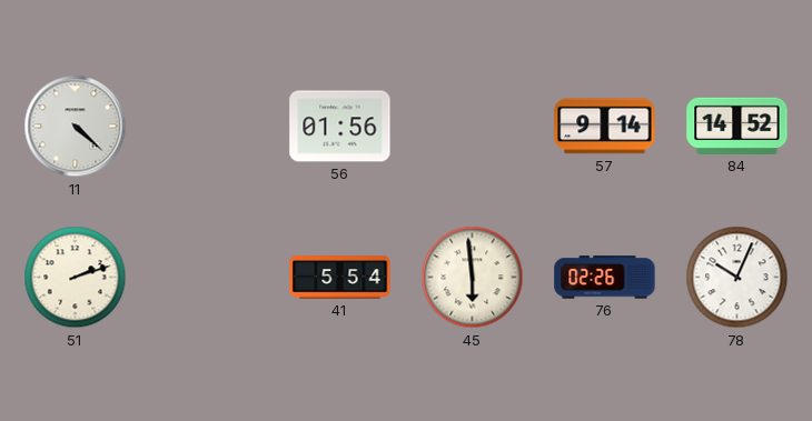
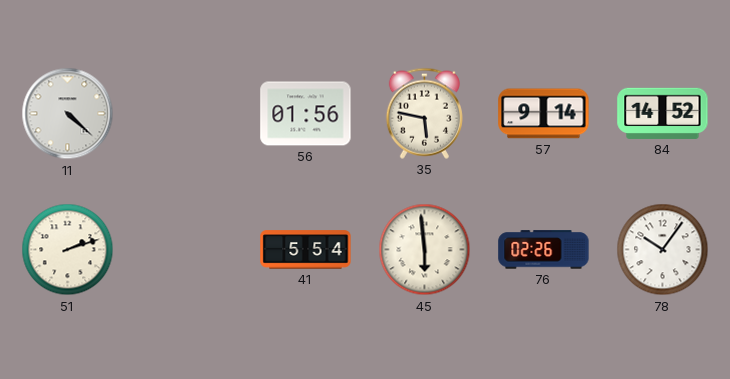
35: none -> 5:47 (424, 113)
78: 10:04 -> 10:06 (663, 250)
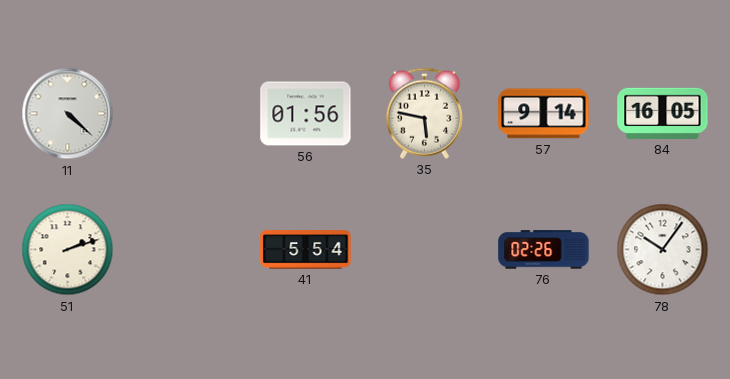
84: 14:52 -> 16:05 (663, 113)
45: 5:59 -> none (425, 250)
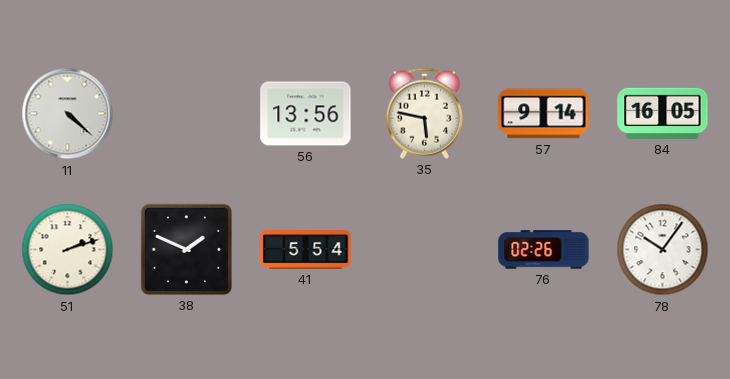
56: 01:56 -> 13:56 (306, 114)
38: none -> 1:49 (186, 249)
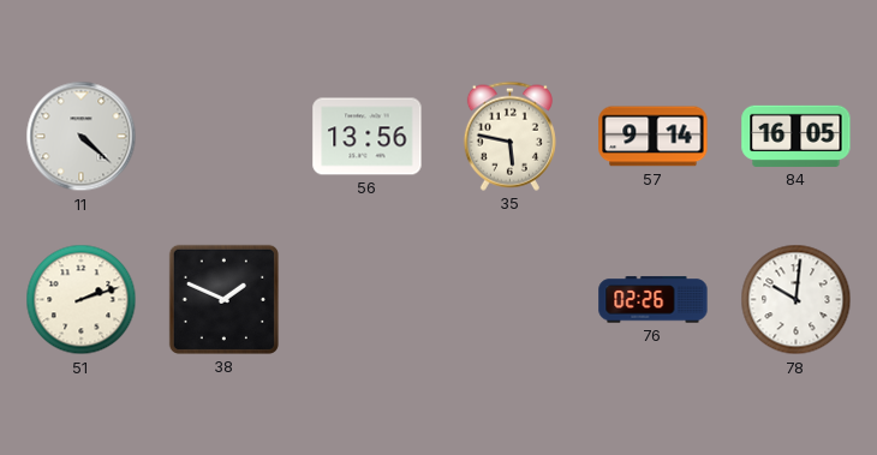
41: 5:54 -> none (306, 250)
78: 10:06 -> 10:01 (797, 300)
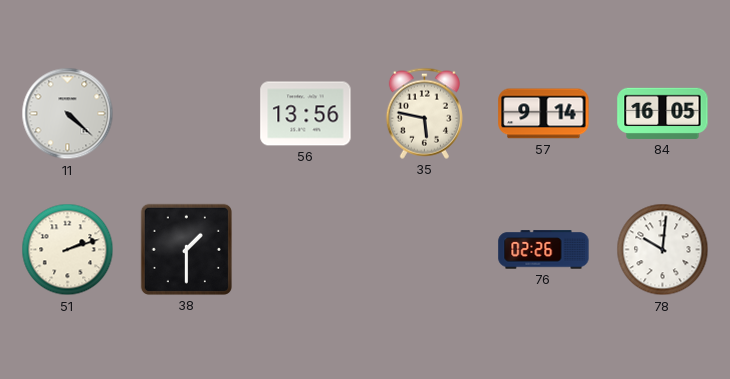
38: 1:49 -> 1:30 (186, 249)
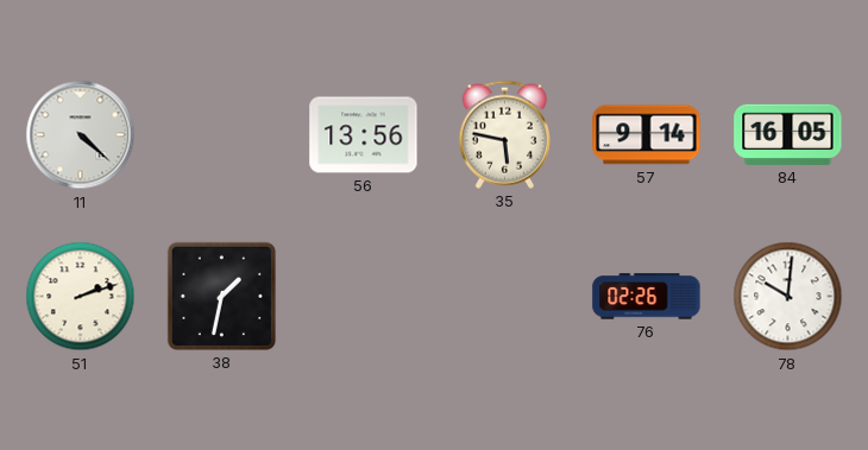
38: 1:30 -> 1:32 (221, 296)
